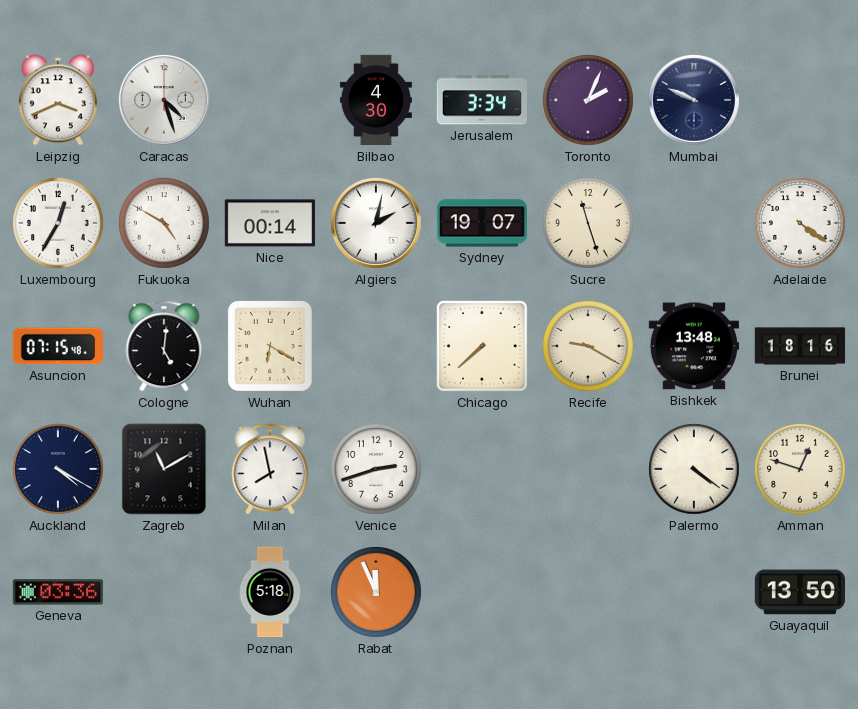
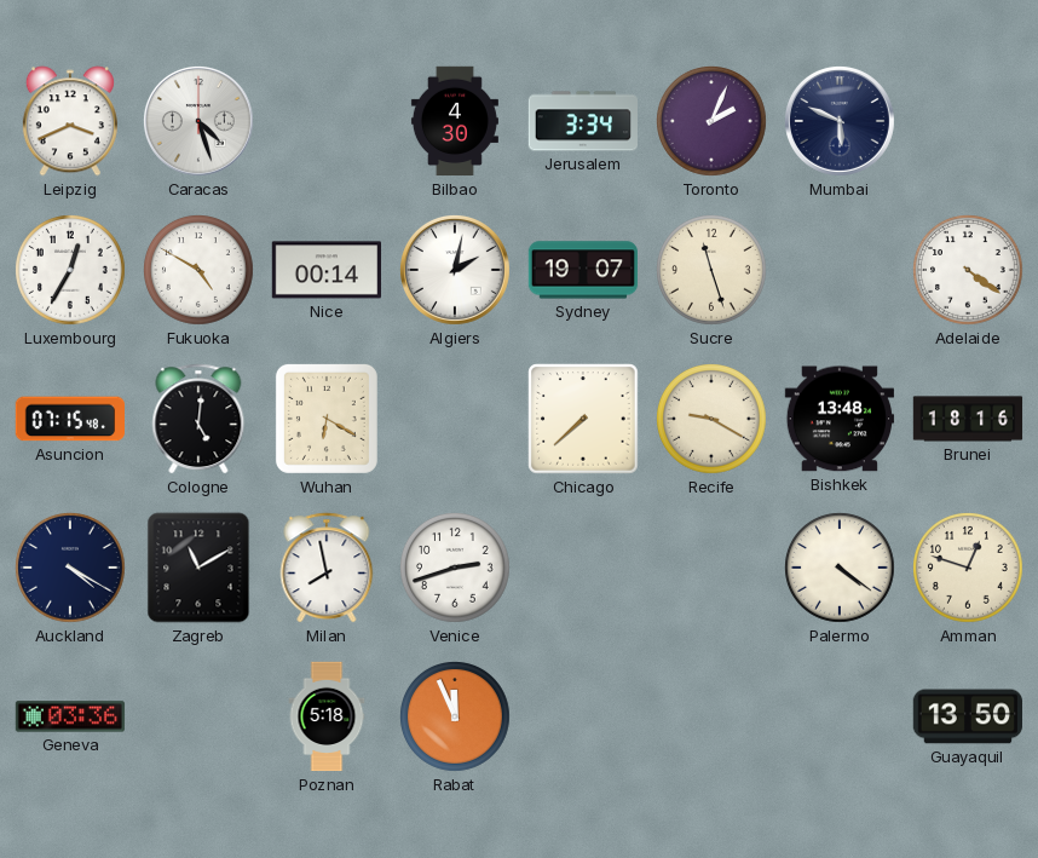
Mumbai: 9:49 -> 5:49 (840, 121)
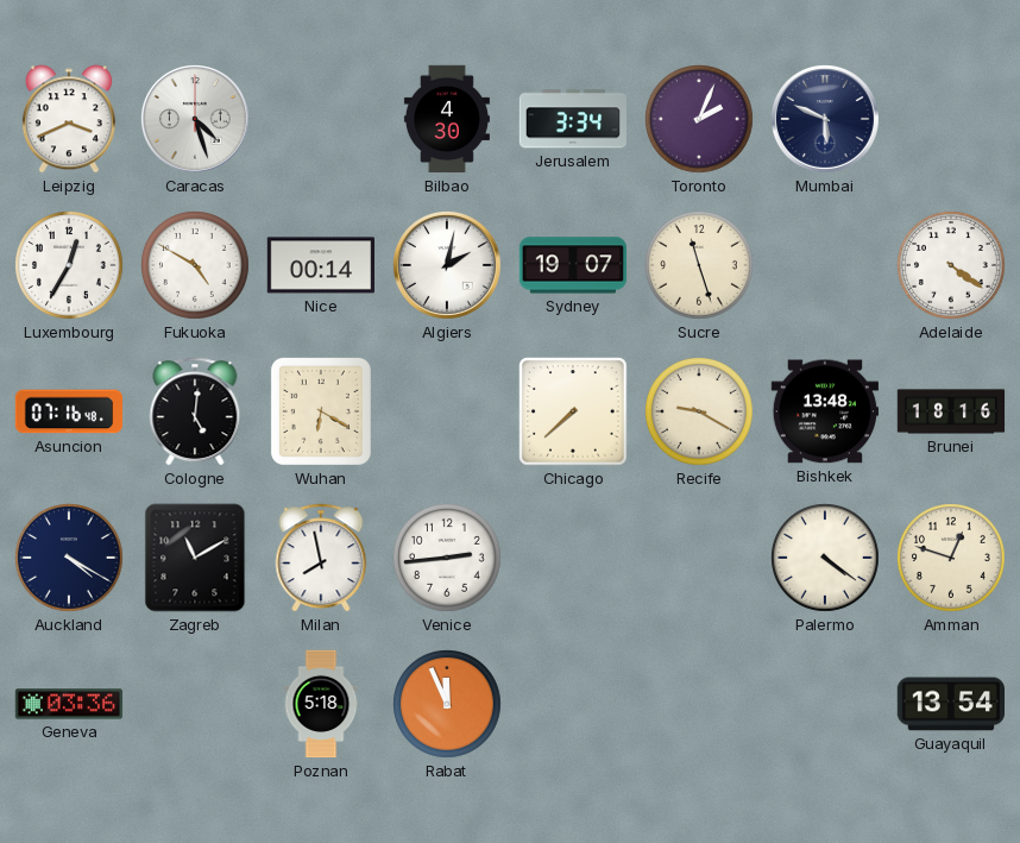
Asuncion: 07:15 -> 07:16 (68, 411)
Venice: 2:42 -> 2:44 (448, 559)
Guayaquil: 13:50 -> 13:54 (950, 704)
